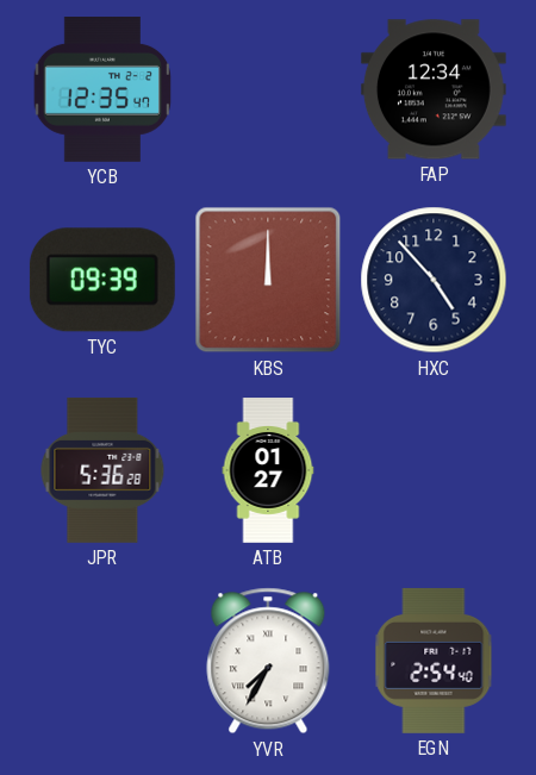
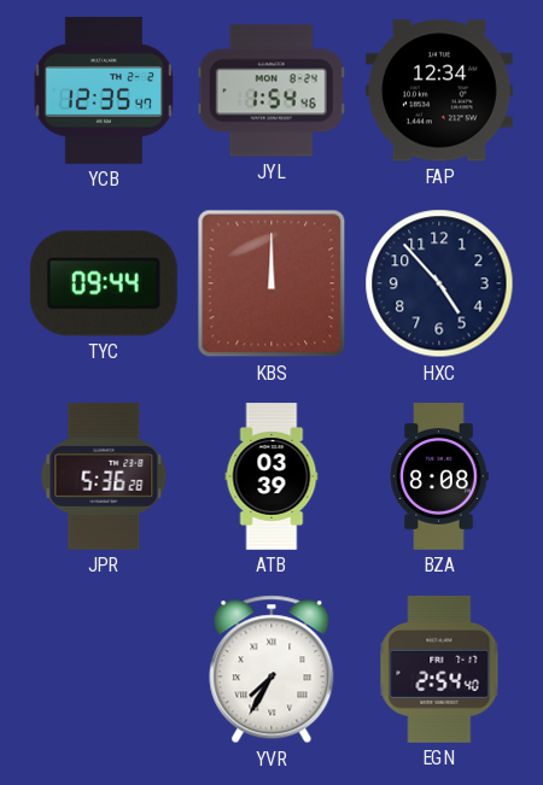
JYL: none -> 1:54 (271, 90)
TYC: 09:39 -> 09:44 (104, 283)
ATB: 01:27 -> 03:39 (271, 476)
BZA: none -> 8:08 (439, 478)
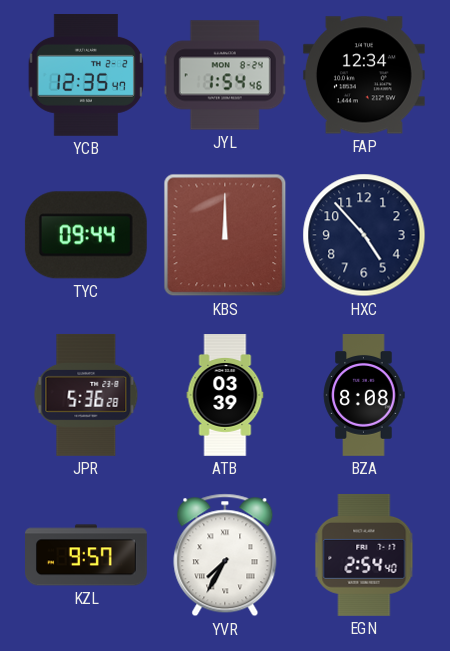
KZL: none -> 9:57 (87, 555)
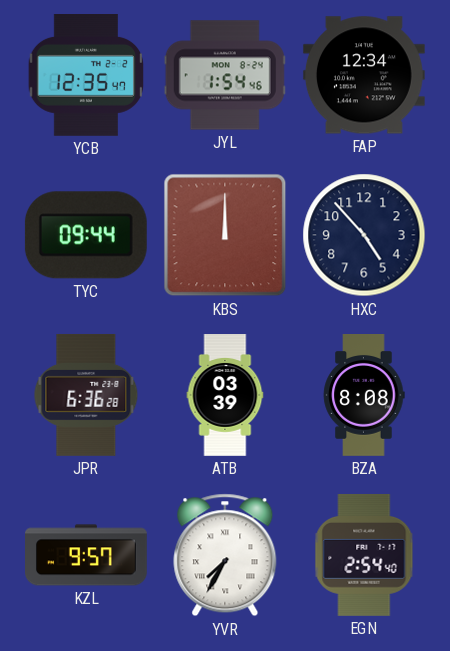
JPR: 5:36 -> 6:36 (86, 395)
